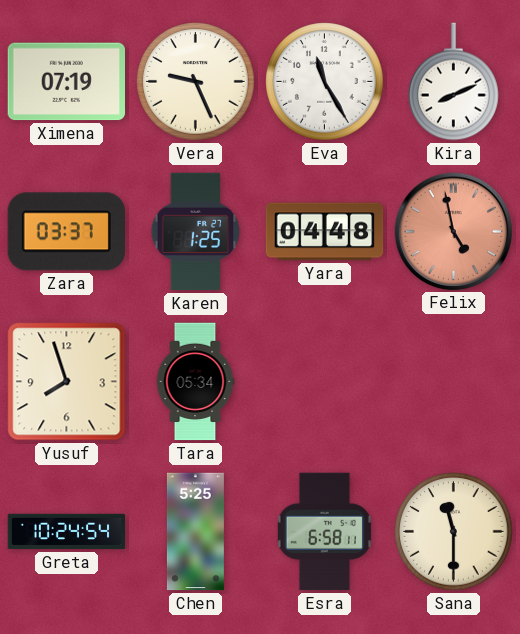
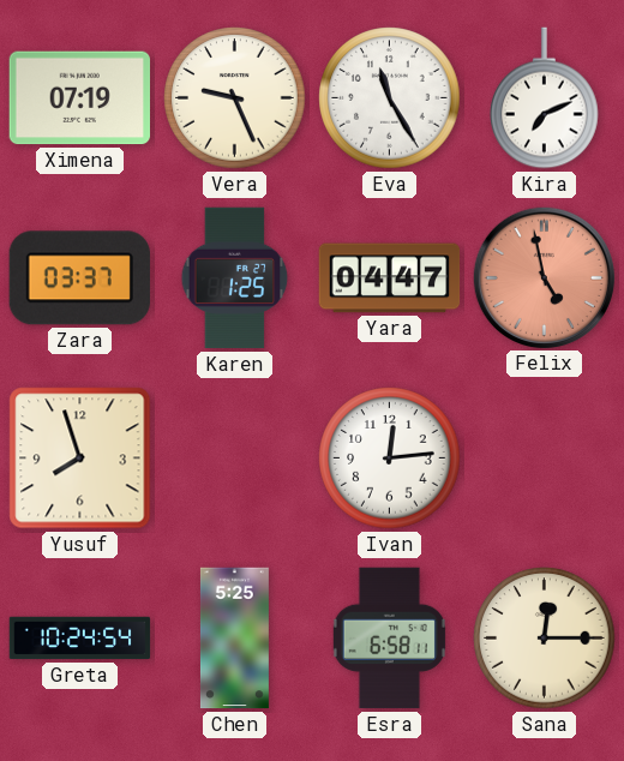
Kira: 8:11 -> 7:11 (545, 98)
Yara: 04:48 -> 04:47 (390, 278)
Tara: 05:34 -> none (195, 382)
Ivan: none -> 12:14 (390, 459)
Sana: 11:30 -> 12:15 (545, 639)
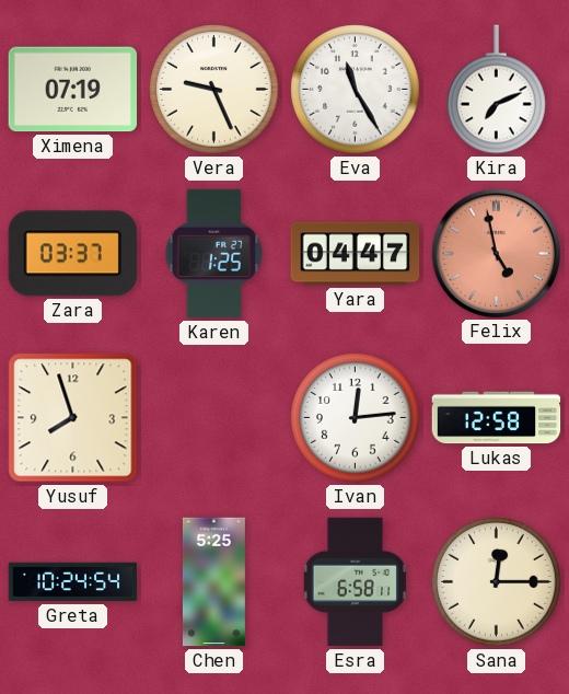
Lukas: none -> 12:58 (497, 418)
